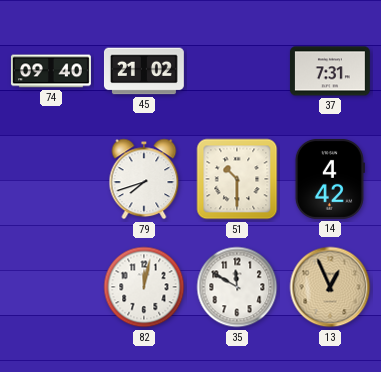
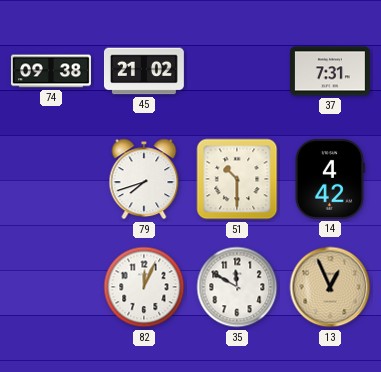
74: 09:40 -> 09:38 (51, 71)
82: 12:02 -> 12:04 (144, 287)
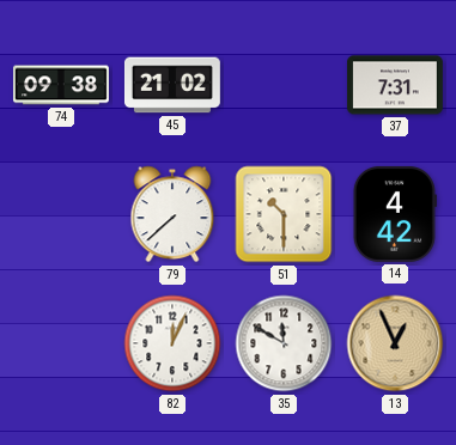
79: 7:42 -> 7:38 (172, 214)
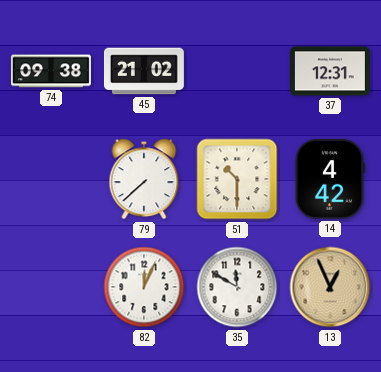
37: 7:31 -> 12:31 (330, 71)
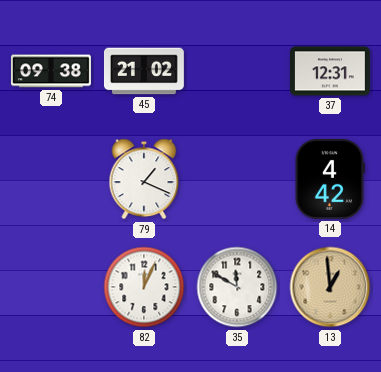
79: 7:38 -> 1:19 (144, 179)
51: 10:30 -> none (237, 179)
13: 12:56 -> 12:59 (330, 287)
